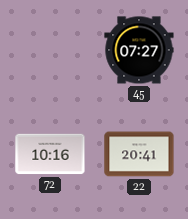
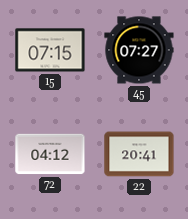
15: none -> 07:15 (50, 50)
72: 10:16 -> 04:12 (50, 154)
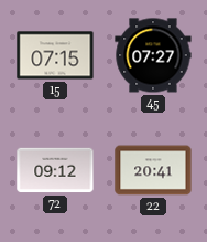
72: 04:12 -> 09:12 (55, 170)
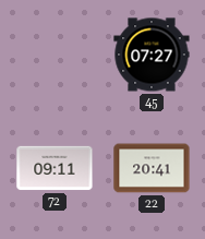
15: 07:15 -> none (55, 55)
72: 09:12 -> 09:11 (55, 168)
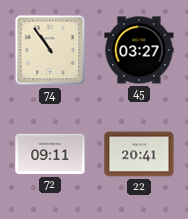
74: none -> 10:54 (50, 50)
45: 07:27 -> 03:27 (139, 50)
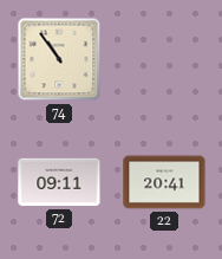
45: 03:27 -> none (139, 50)
